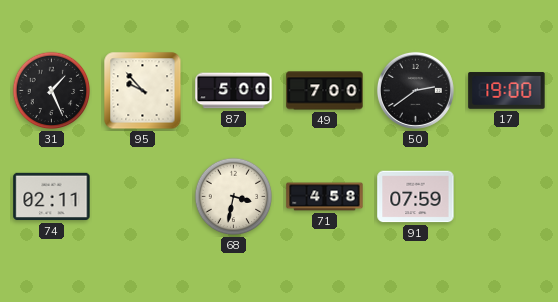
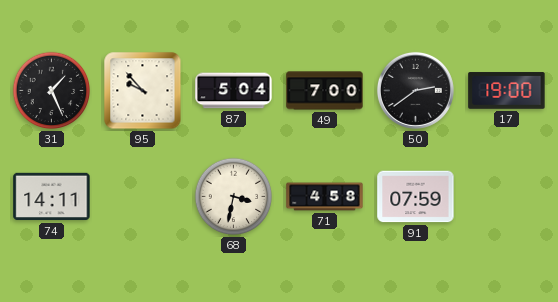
87: 5:00 -> 5:04 (234, 91)
74: 02:11 -> 14:11 (52, 197)
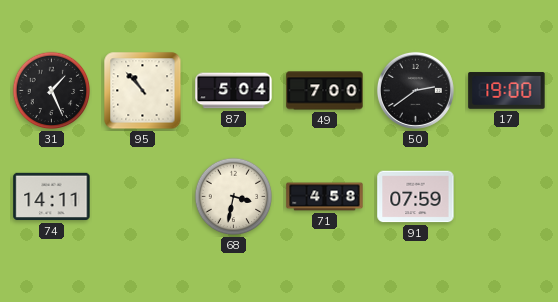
95: 9:53 -> 10:53 (143, 91)
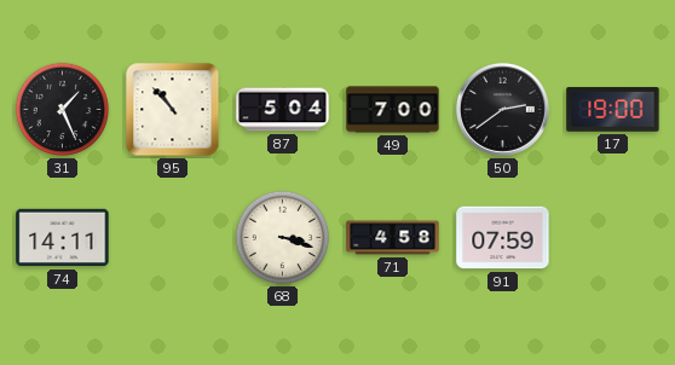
68: 3:32 -> 3:18 (283, 238)
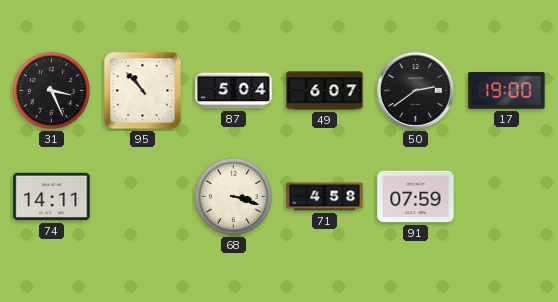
31: 1:26 -> 3:26 (52, 91)
49: 7:00 -> 6:07 (325, 91)
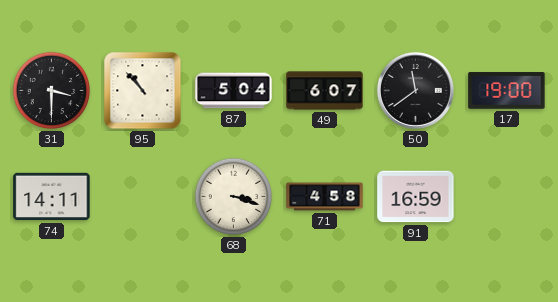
31: 3:26 -> 3:30 (52, 91)
50: 2:39 -> 11:39 (415, 90)
91: 07:59 -> 16:59 (416, 197)
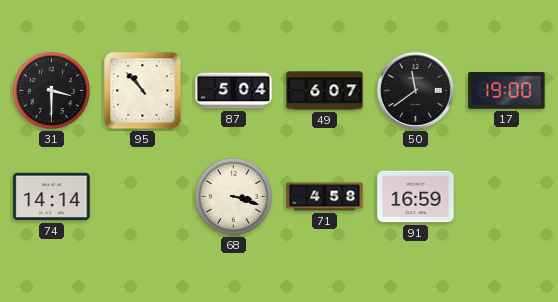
74: 14:11 -> 14:14 (52, 197)
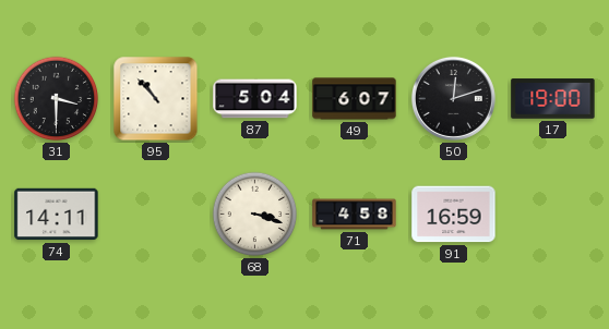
50: 11:39 -> 12:12 (453, 98)
74: 14:14 -> 14:11 (57, 215)
